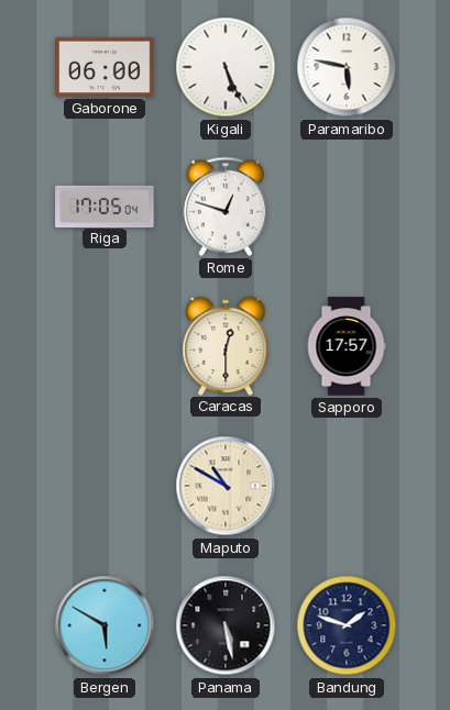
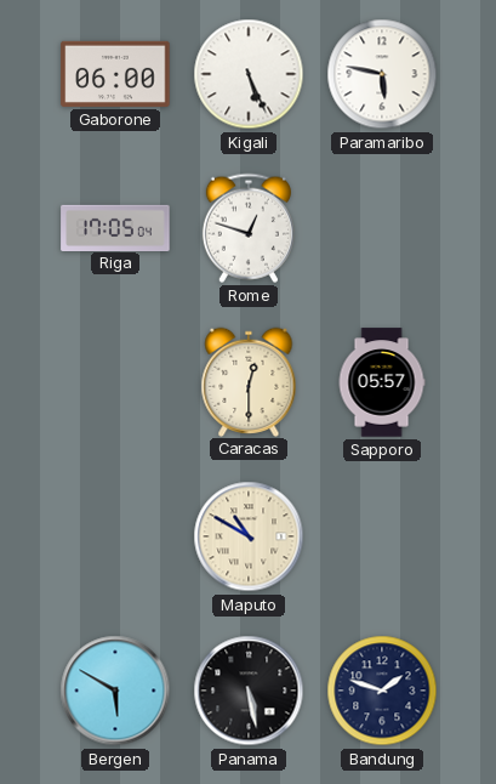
Sapporo: 17:57 -> 05:57 (382, 382)
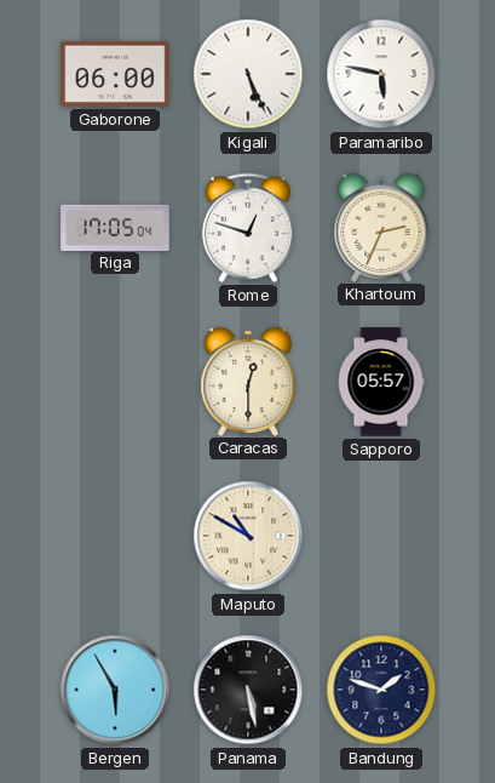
Khartoum: none -> 2:34 (381, 227)
Bergen: 5:50 -> 5:55 (115, 690)
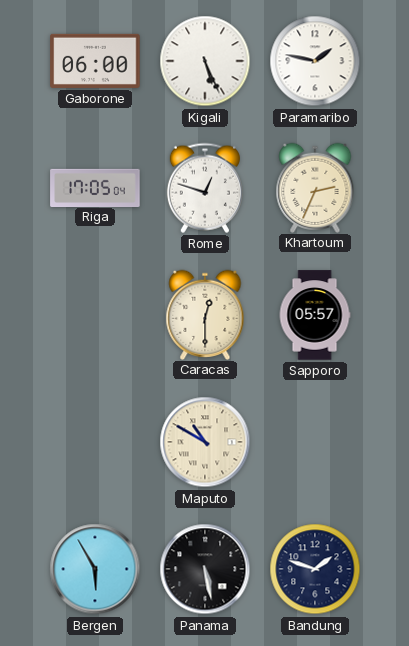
Paramaribo: 5:47 -> 1:47 (315, 61)
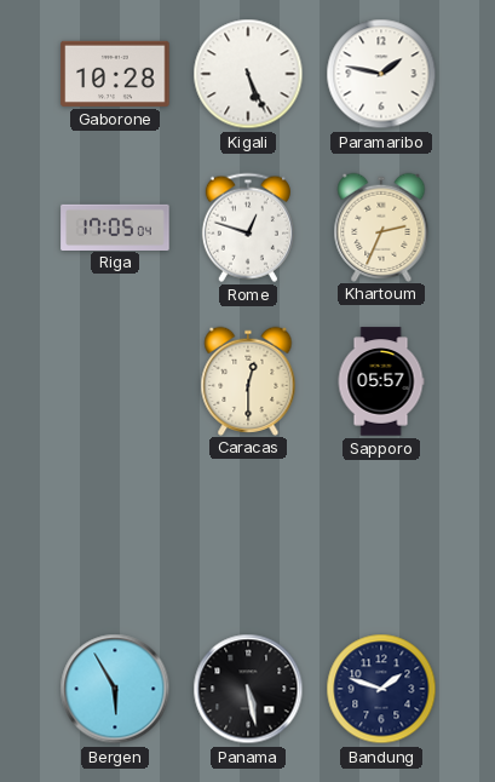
Gaborone: 06:00 -> 10:28 (115, 74)
Maputo: 10:50 -> none (205, 442)
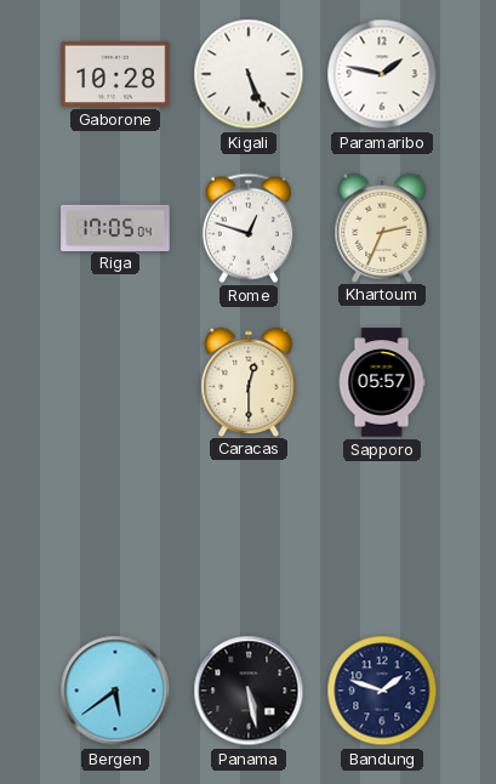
Bergen: 5:55 -> 5:39 (115, 691)
